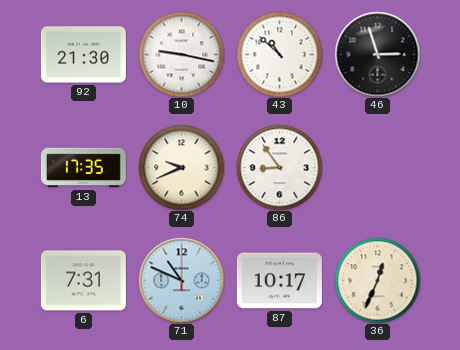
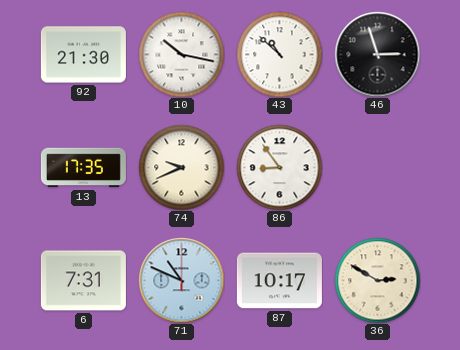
10: 9:17 -> 10:17 (181, 54)
36: 12:34 -> 2:50 (377, 280)
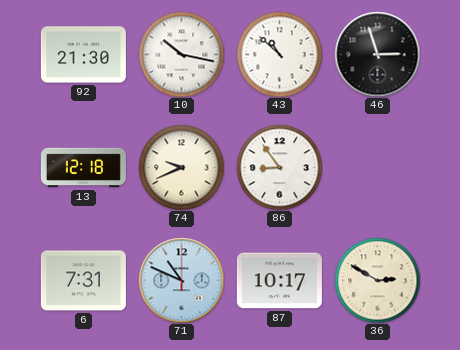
13: 17:35 -> 12:18 (83, 168)
